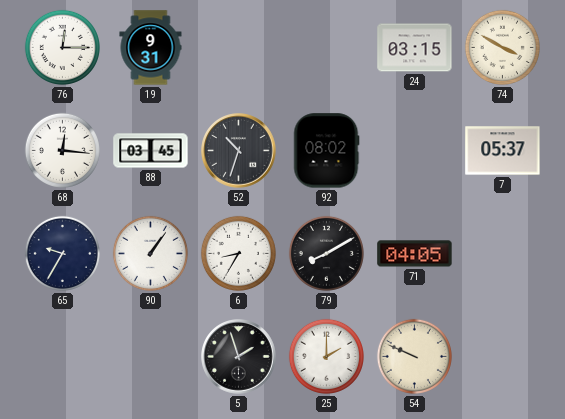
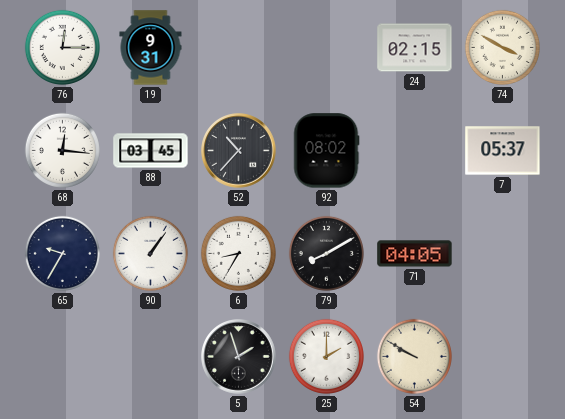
24: 03:15 -> 02:15 (415, 48)
52: 10:33 -> 10:37 (239, 151)
54: 9:49 -> 9:50 (414, 356)
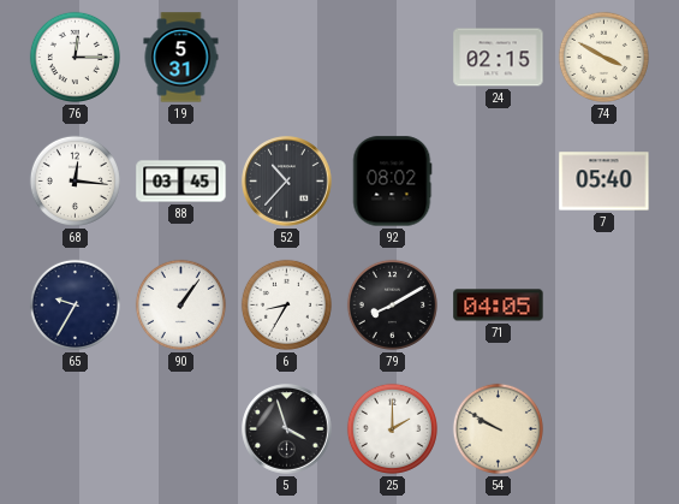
19: 9:31 -> 5:31 (181, 58)
7: 05:37 -> 05:40 (604, 182)
5: 1:57 -> 3:57 (287, 429)
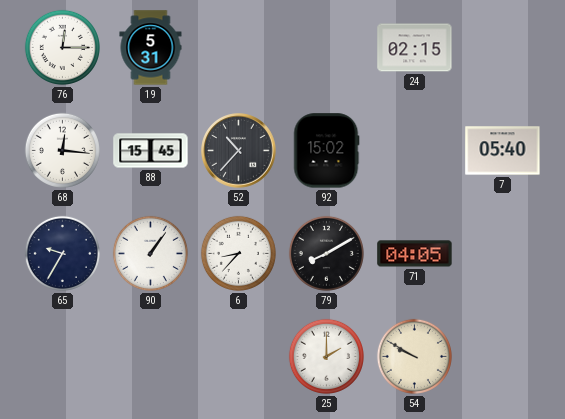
74: 3:50 -> none (603, 57)
88: 03:45 -> 15:45 (151, 151)
92: 08:02 -> 15:02 (326, 151)
6: 8:35 -> 8:37 (238, 253)
5: 3:57 -> none (287, 429)
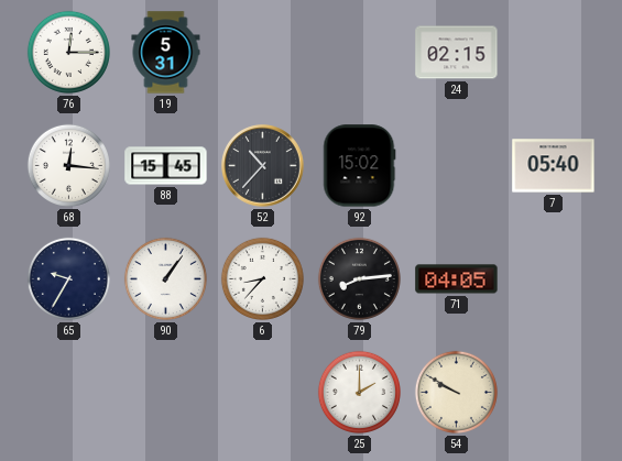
79: 8:10 -> 8:14 (359, 278)
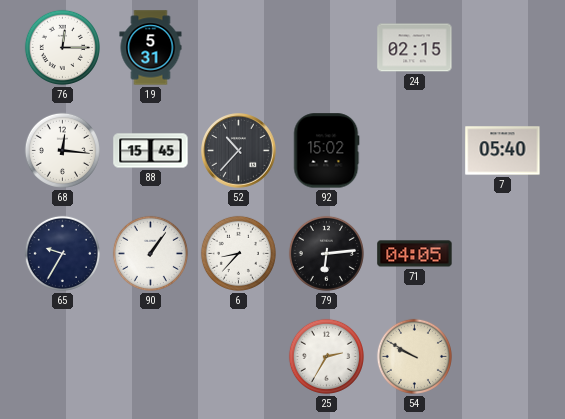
79: 8:14 -> 6:14 (326, 253)
25: 2:00 -> 2:35 (326, 356)
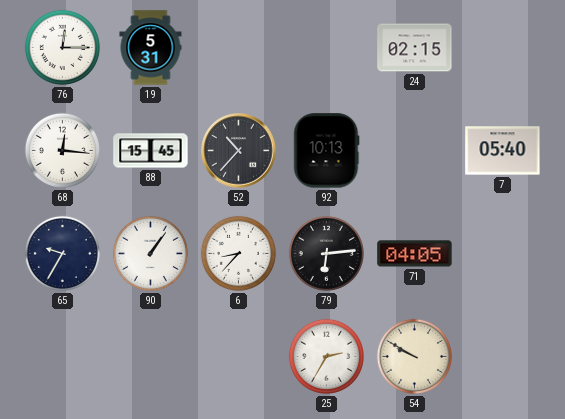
92: 15:02 -> 10:13 (326, 151)
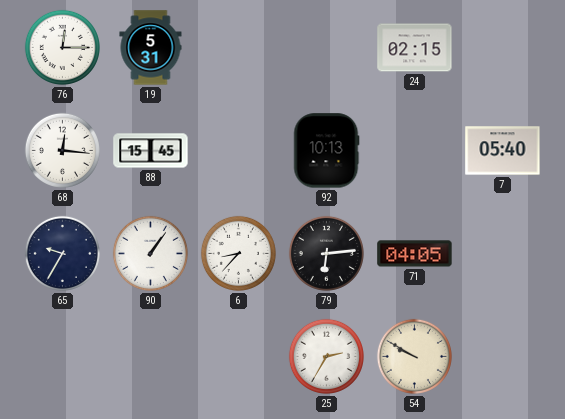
52: 10:37 -> none (239, 151)
